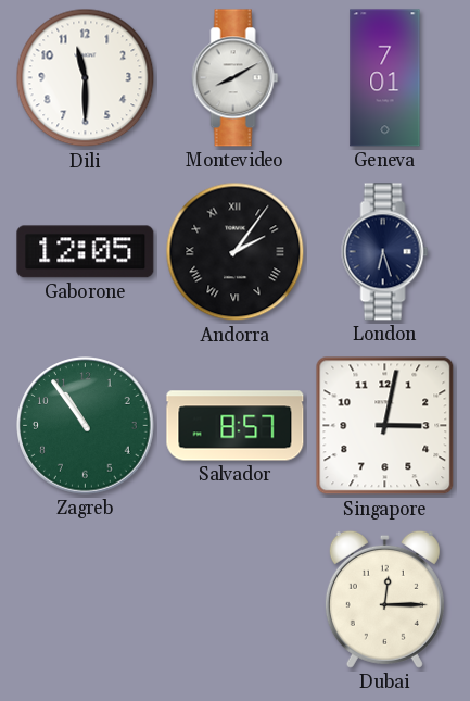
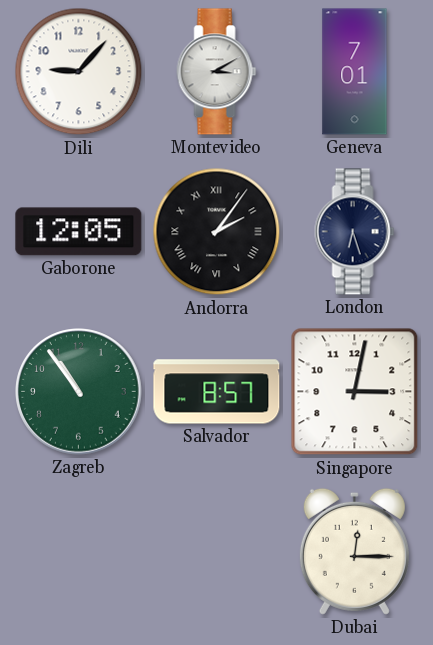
Dili: 11:30 -> 9:07 (79, 72)
Montevideo: 8:10 -> 3:10 (217, 72)
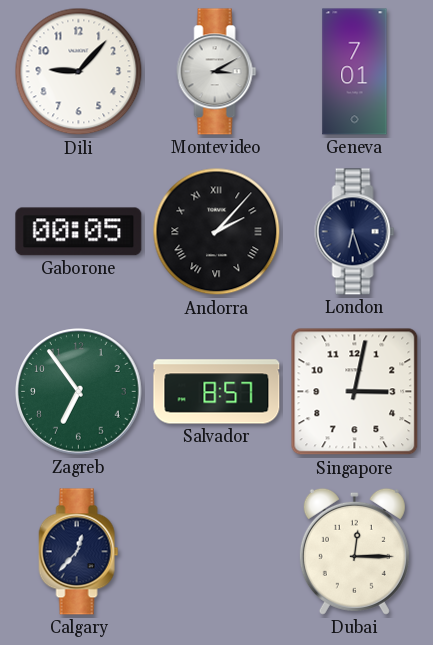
Gaborone: 12:05 -> 00:05 (79, 232)
Andorra: 2:06 -> 2:07 (217, 232)
Zagreb: 10:54 -> 6:54 (79, 392)
Calgary: none -> 12:37 (79, 552)
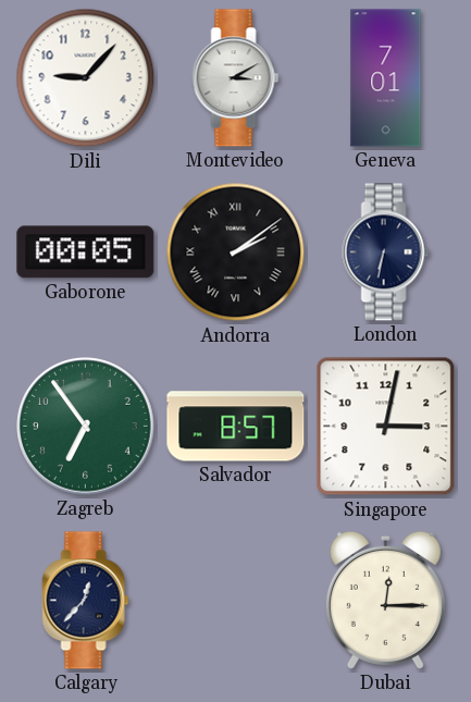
Andorra: 2:07 -> 2:09 (236, 253)
London: 6:27 -> 6:32 (386, 253)
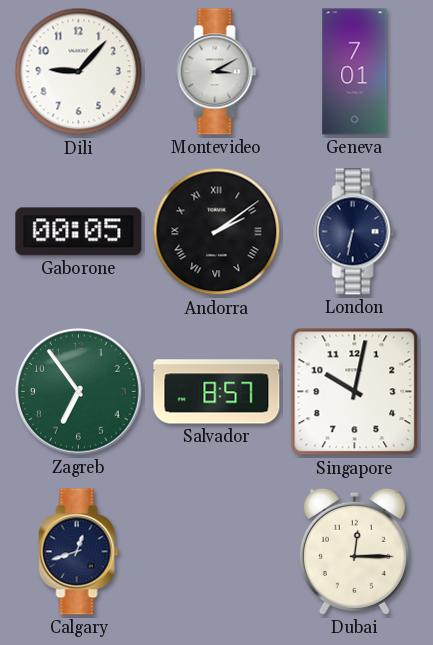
Singapore: 3:02 -> 10:02 (355, 392)
Calgary: 12:37 -> 12:42 (79, 552)
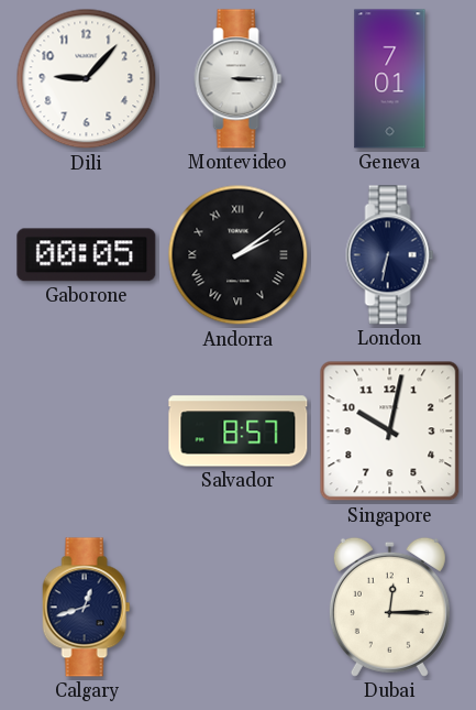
Montevideo: 3:10 -> 3:15 (239, 79)
Zagreb: 6:54 -> none (79, 392)
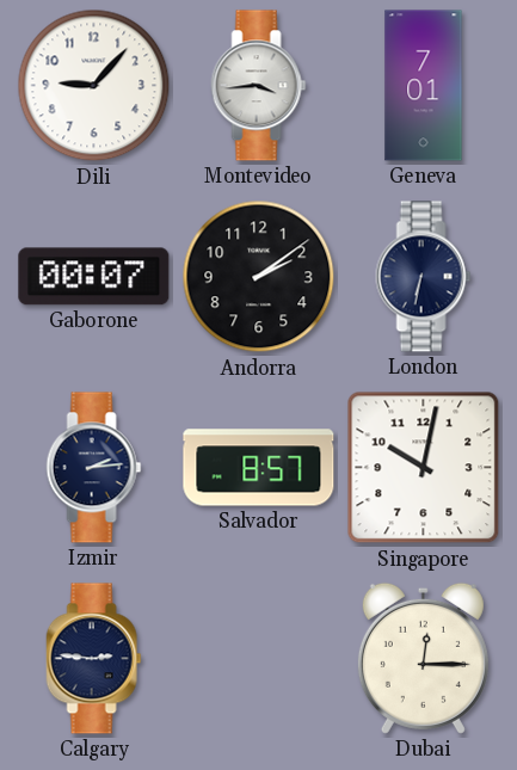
Montevideo: 3:15 -> 3:44 (259, 86)
Gaborone: 00:05 -> 00:07 (94, 277)
Andorra numerals: Roman -> Arabic (259, 277)
Izmir: none -> 2:14 (94, 468)
Calgary: 12:42 -> 2:46 (94, 659)
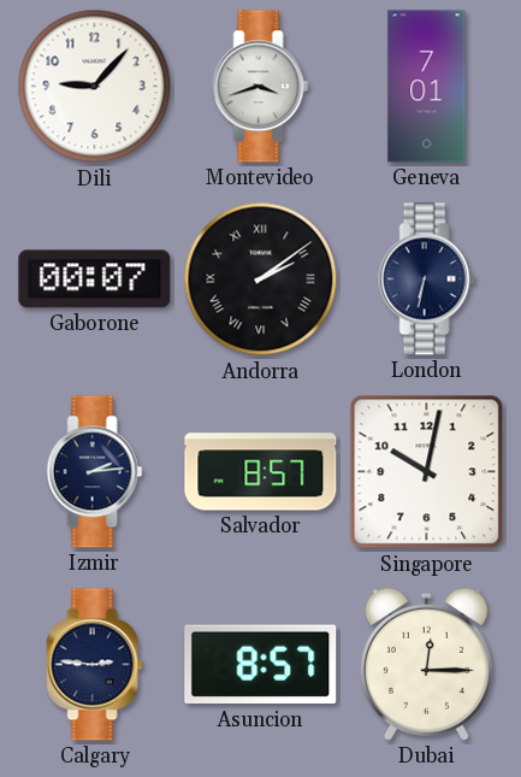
Montevideo: 3:44 -> 3:42 (261, 87)
Andorra numerals: Arabic -> Roman (261, 279)
Asuncion: none -> 8:57 (261, 665)
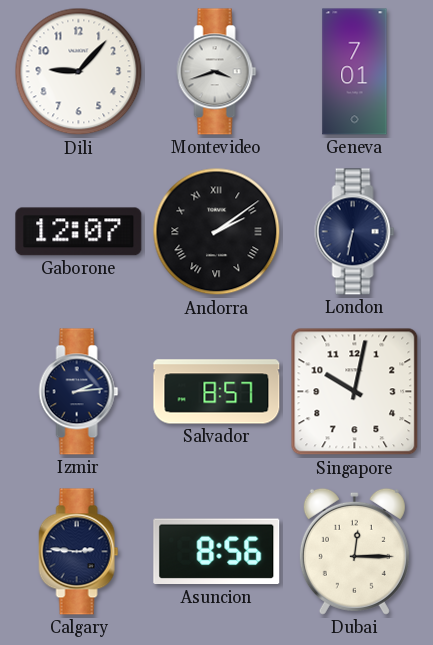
Gaborone: 00:07 -> 12:07 (79, 232)
Asuncion: 8:57 -> 8:56 (217, 552)
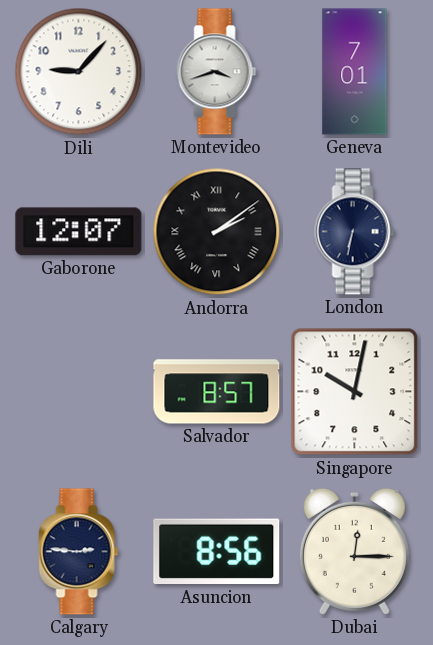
Izmir: 2:14 -> none (79, 392)
